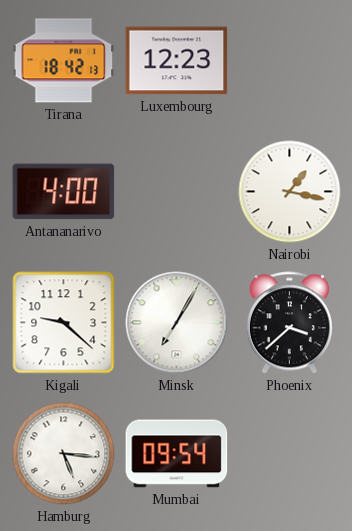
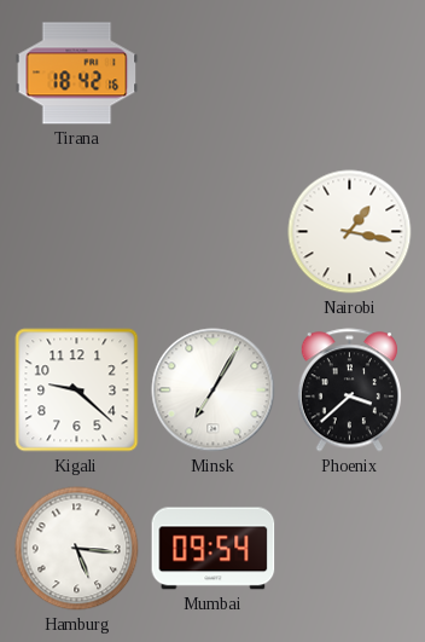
Tirana: 18:42:13 -> 18:42:16 (77, 74)
Luxembourg: 12:23 -> none (177, 61)
Antananarivo: 4:00 -> none (64, 192)
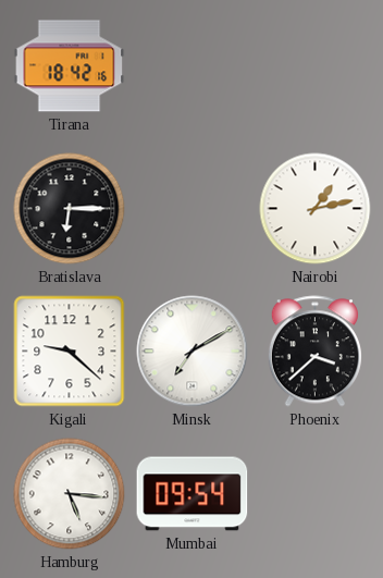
Bratislava: none -> 6:15 (70, 209)
Nairobi: 1:17 -> 1:13 (316, 209)
Minsk: 7:05 -> 7:10 (193, 352)
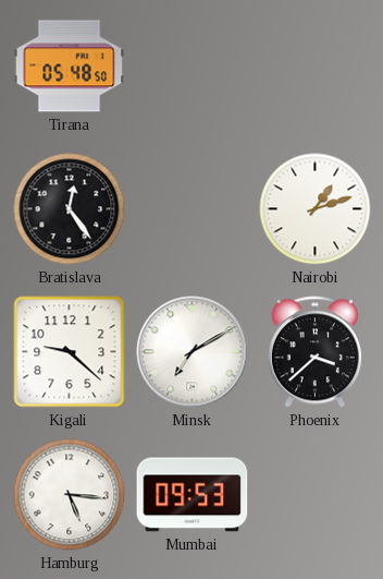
Tirana: 18:42 -> 05:48 (70, 67)
Bratislava: 6:15 -> 12:24 (70, 209)
Nairobi: 1:13 -> 1:12 (316, 209)
Mumbai: 09:54 -> 09:53 (193, 495)
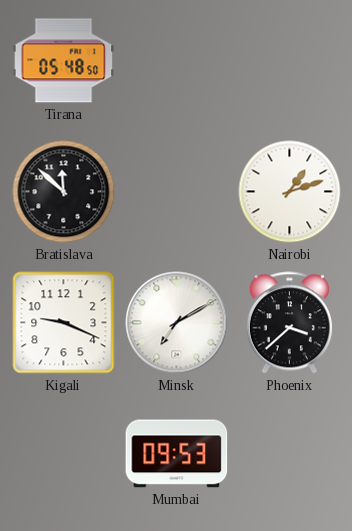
Bratislava: 12:24 -> 11:52 (64, 192)
Kigali: 9:22 -> 9:19 (64, 323)
Hamburg: 5:16 -> none (70, 495)
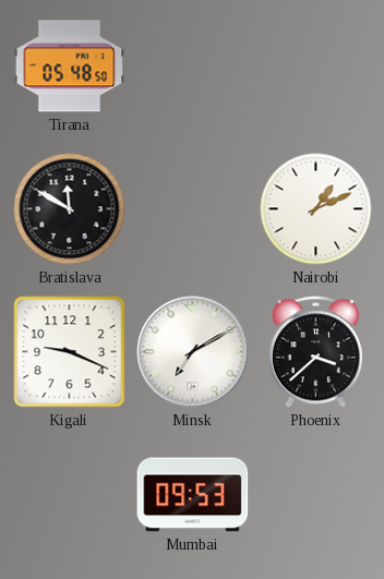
Bratislava: 11:52 -> 11:50 (70, 209)
Nairobi: 1:12 -> 1:11 (316, 209)
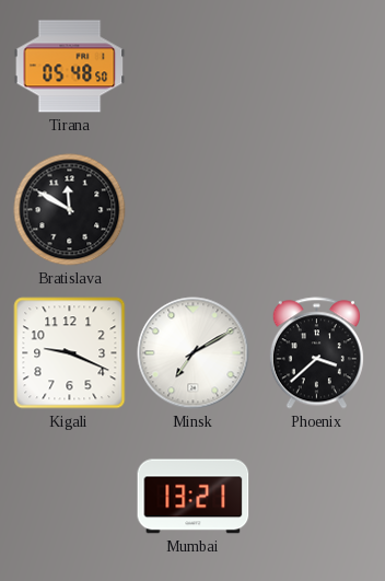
Nairobi: 1:11 -> none (316, 209)
Mumbai: 09:53 -> 13:21 (194, 497)
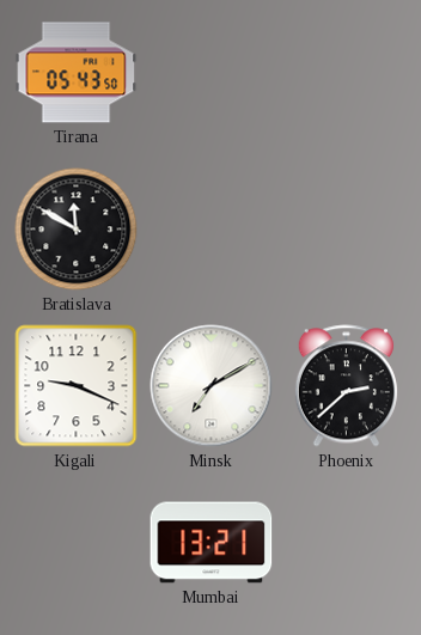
Tirana: 05:48 -> 05:43 (77, 73)
Phoenix: 3:38 -> 2:38 (346, 386)
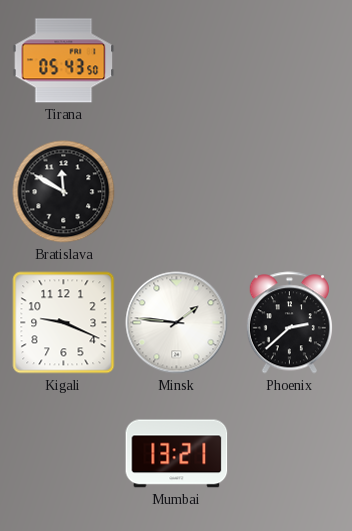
Minsk: 7:10 -> 1:46 (177, 323)
